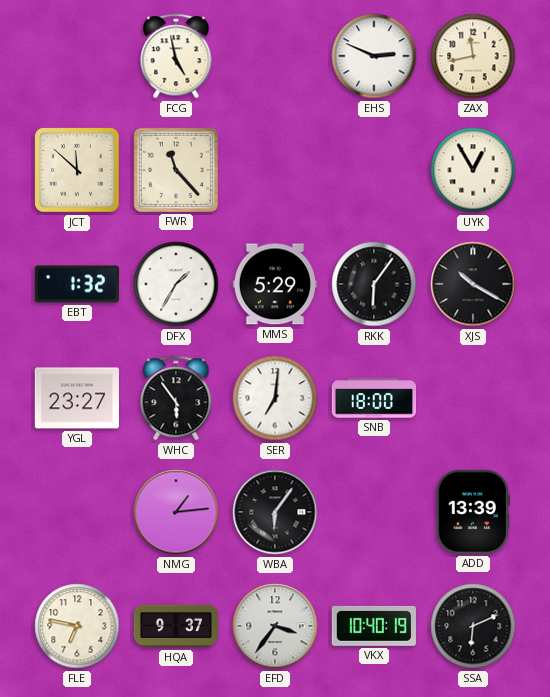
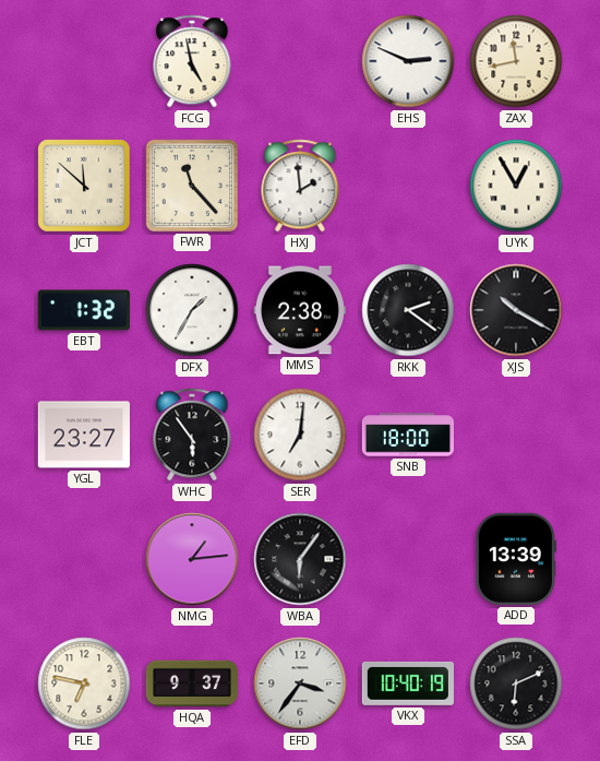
HXJ: none -> 1:59 (300, 186)
MMS: 5:29 -> 2:38 (300, 310)
RKK: 6:06 -> 2:21 (408, 310)
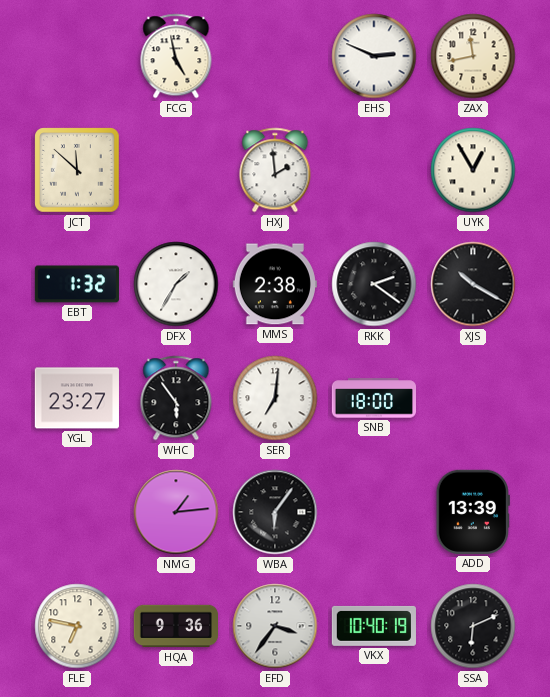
FWR: 11:23 -> none (192, 186)
HQA: 9:37 -> 9:36 (175, 626)
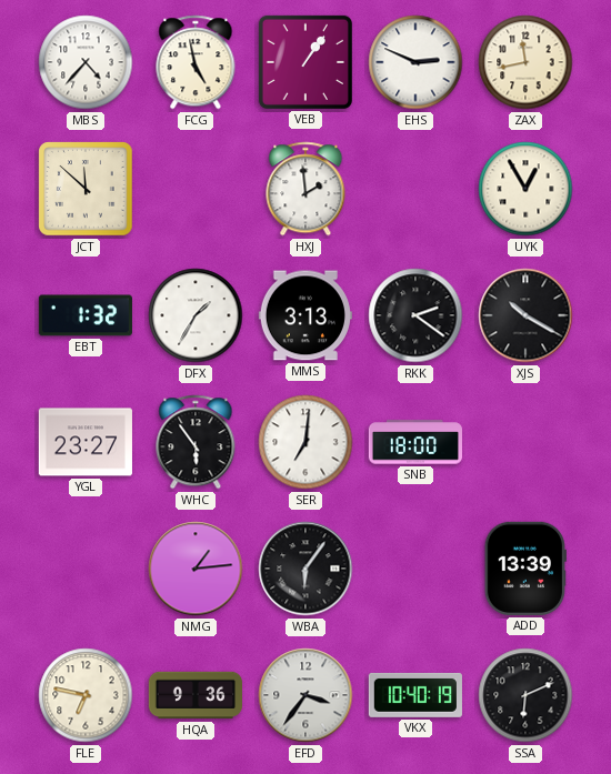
MBS: none -> 4:37 (86, 62)
VEB: none -> 1:06 (305, 62)
MMS: 2:38 -> 3:13 (305, 315)
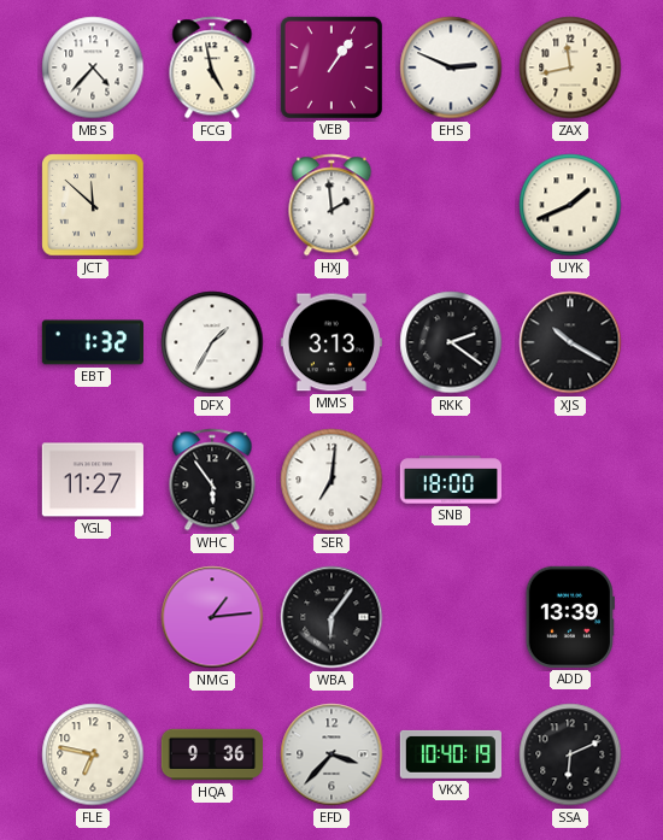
UYK: 12:55 -> 1:41 (570, 205)
YGL: 23:27 -> 11:27 (93, 480)
EFD: 3:36 -> 3:37 (331, 754)
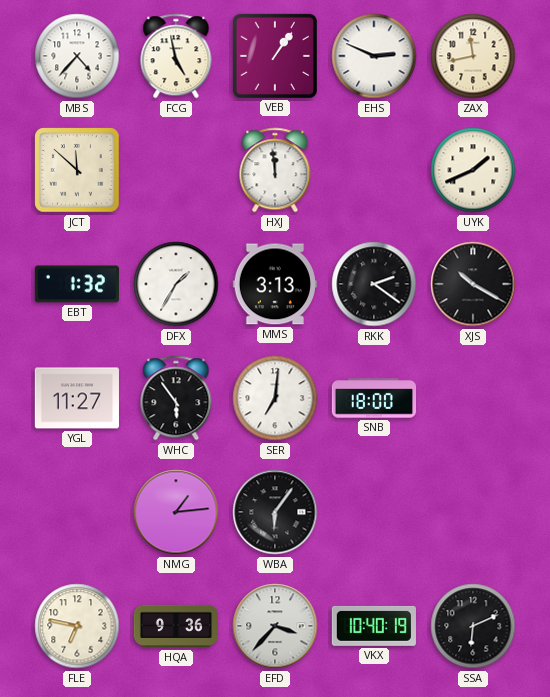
HXJ: 1:59 -> 11:59 (275, 170)
ADD: 13:39 -> none (570, 617)
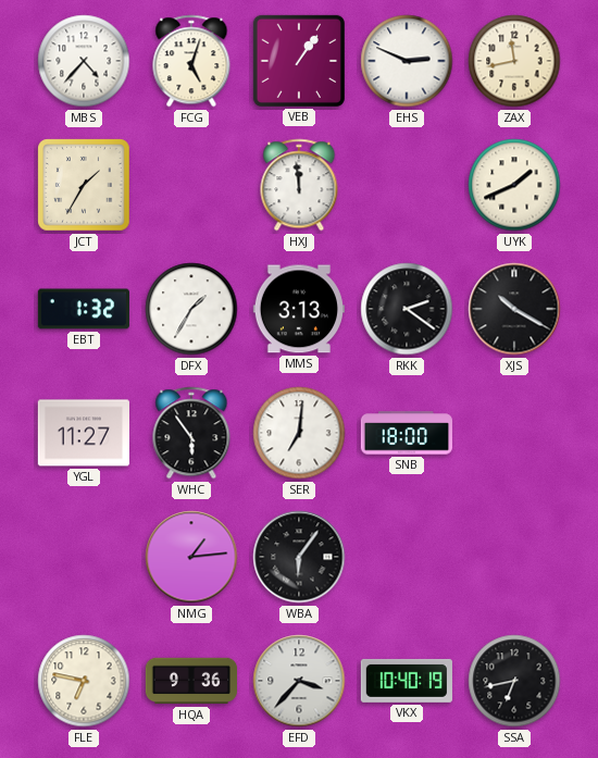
FCG: 4:58 -> 5:03 (191, 61)
JCT: 11:52 -> 1:35 (84, 185)
SSA: 6:11 -> 6:43 (514, 681)
